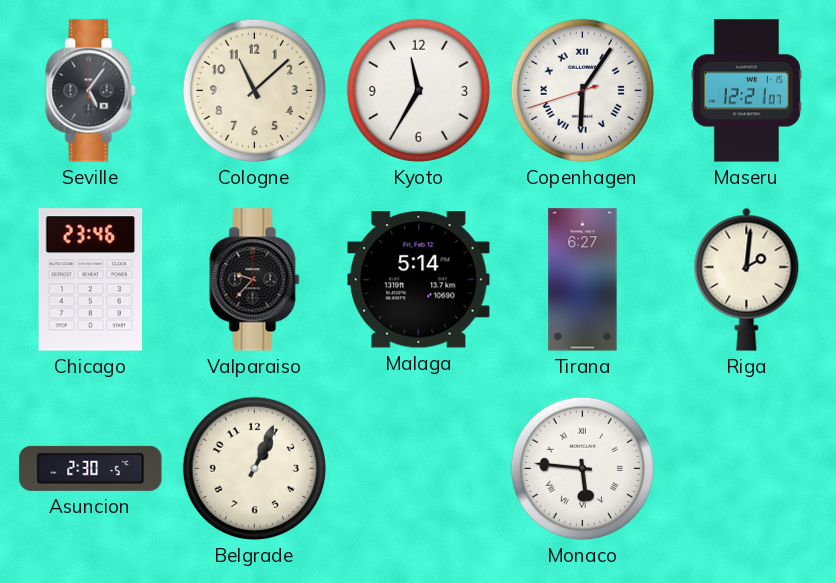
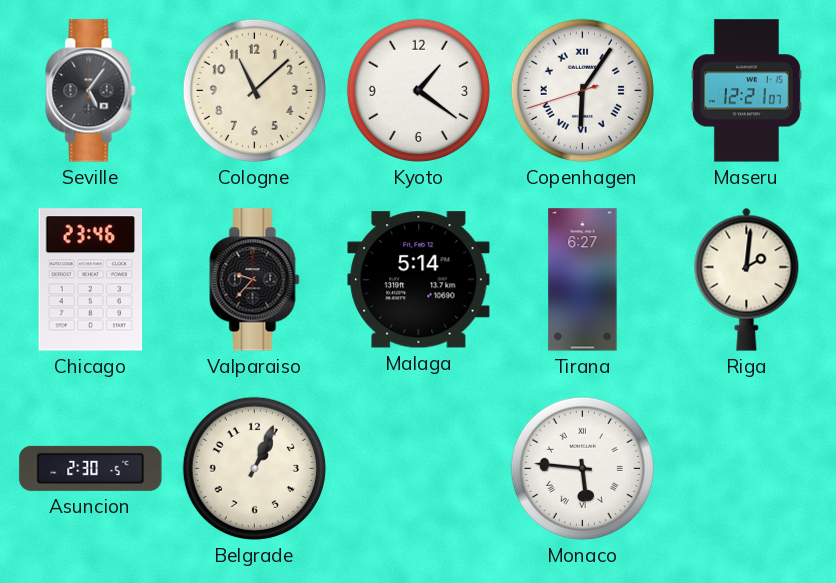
Kyoto: 11:35 -> 1:21 (418, 90)
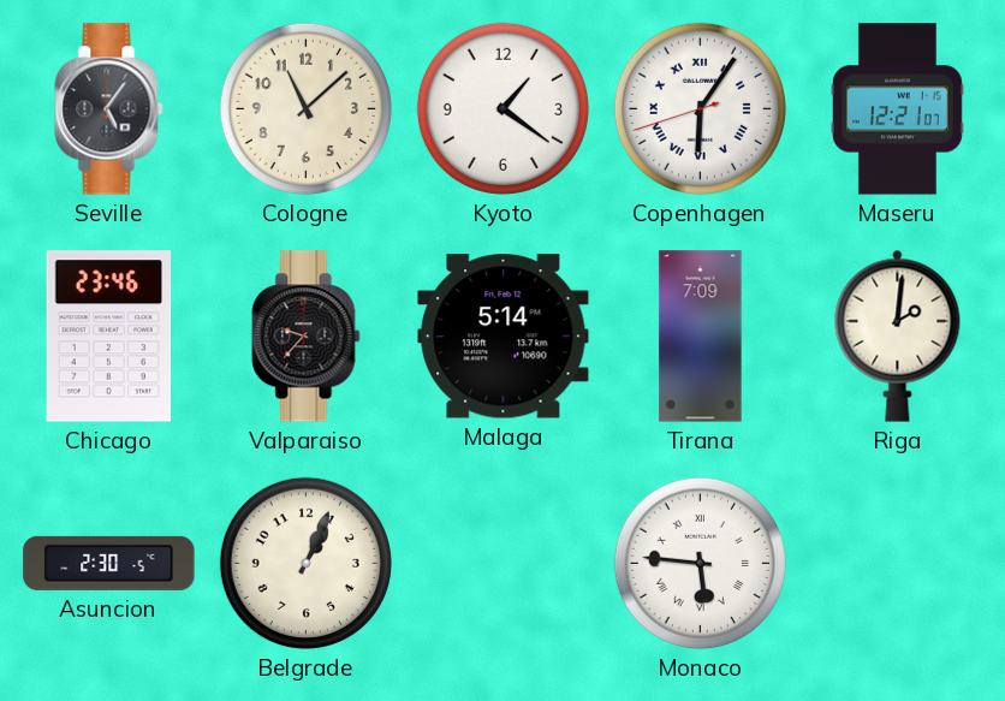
Tirana: 6:27 -> 7:09 (701, 337)
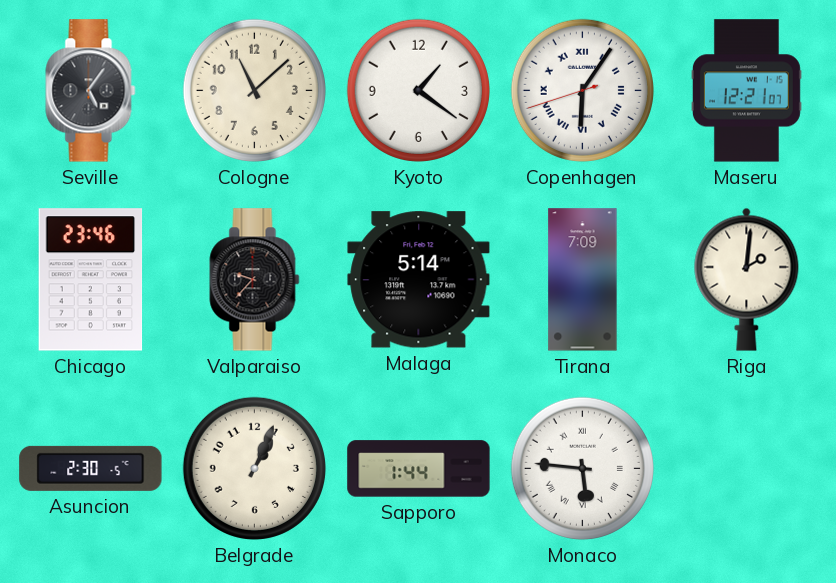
Sapporo: none -> 1:44 (419, 469)
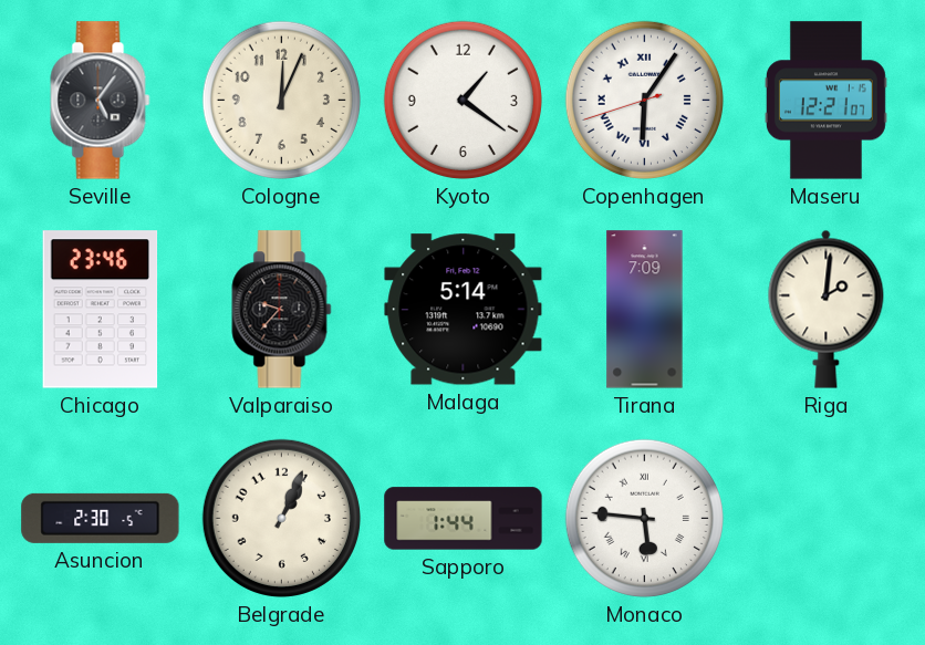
Cologne: 11:08 -> 12:04 (281, 100)
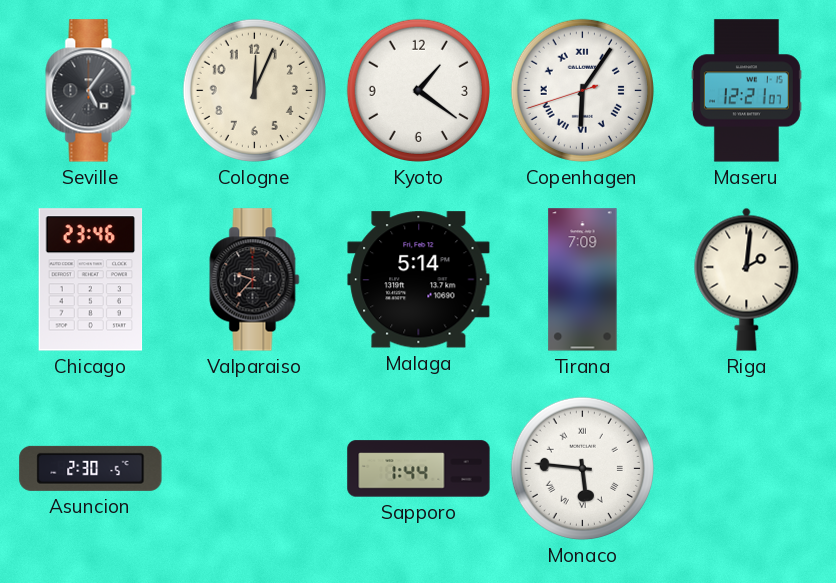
Belgrade: 1:04 -> none (281, 518)
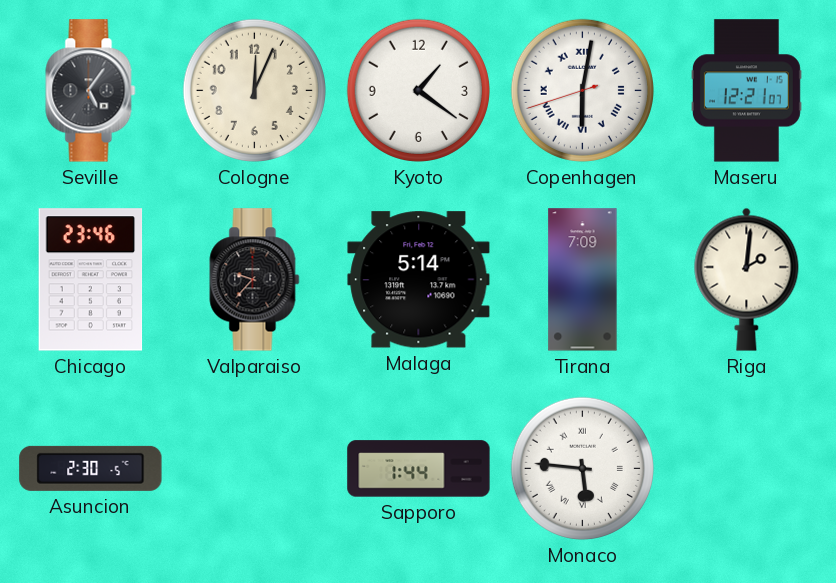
Copenhagen: 6:05 -> 6:01 (582, 90)
